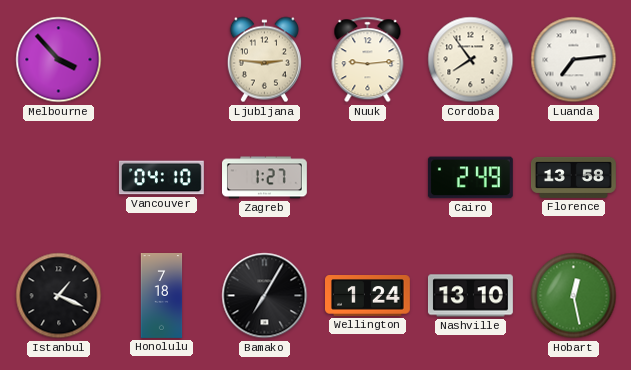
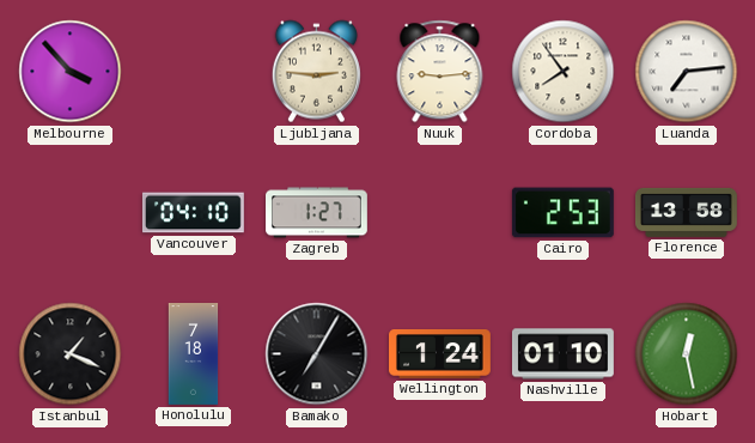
Cairo: 2:49 -> 2:53 (562, 213)
Nashville: 13:10 -> 01:10 (562, 354)
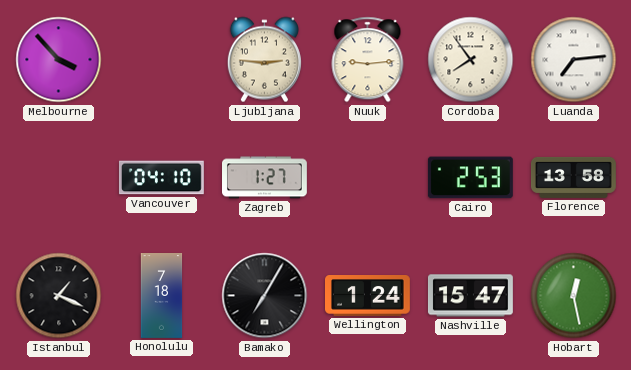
Nashville: 01:10 -> 15:47 (470, 296)
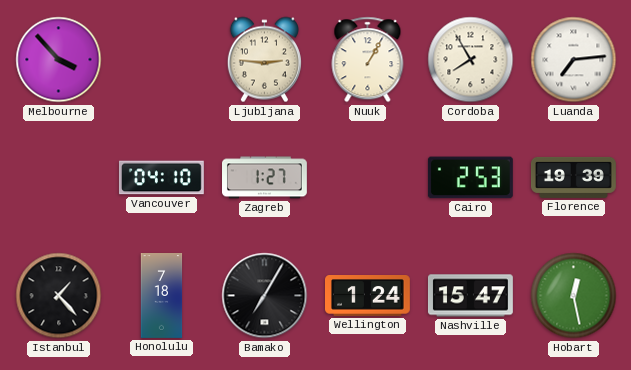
Nuuk: 9:14 -> 1:05 (368, 60)
Cordoba: 7:54 -> 7:55 (471, 60)
Florence: 13:58 -> 19:39 (574, 177)
Istanbul: 1:19 -> 1:23 (59, 296)
